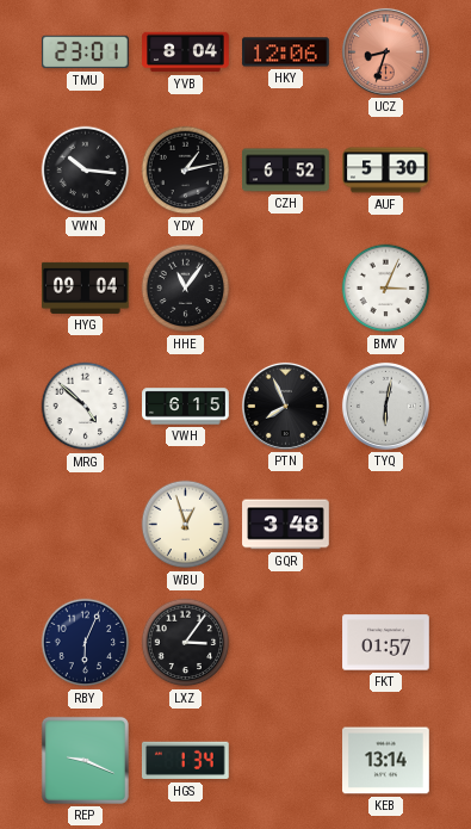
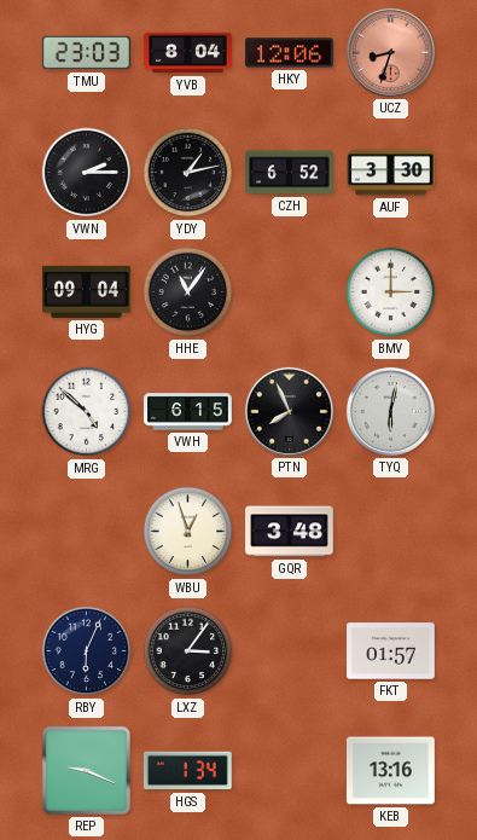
TMU: 23:01 -> 23:03 (87, 53)
VWN: 10:16 -> 2:15 (87, 173)
AUF: 5:30 -> 3:30 (391, 173)
BMV: 3:04 -> 3:00 (391, 292)
KEB: 13:14 -> 13:16 (391, 771)
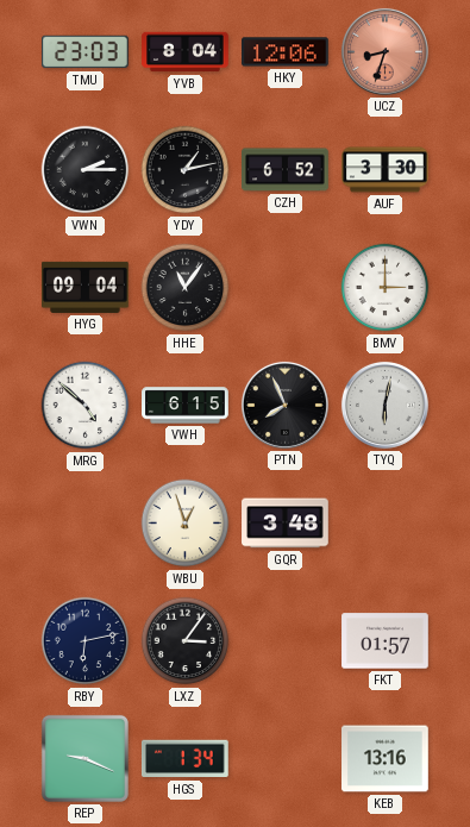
RBY: 6:04 -> 6:13 (86, 641)
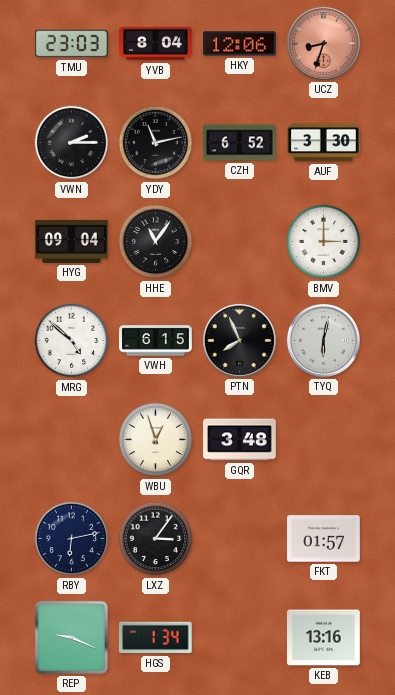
YDY: 1:13 -> 11:13 (156, 143)
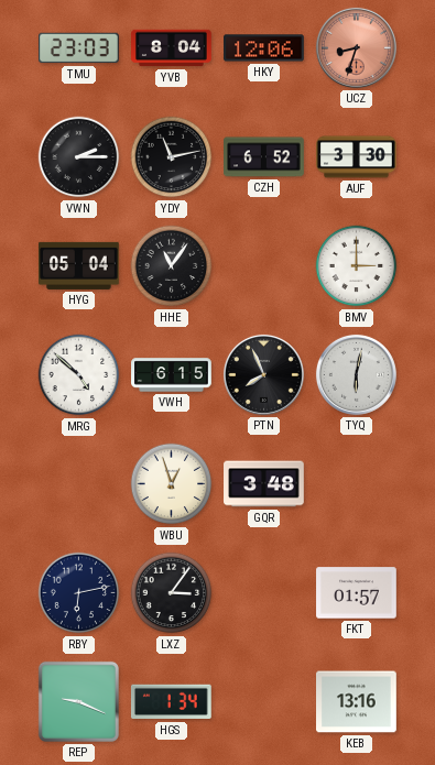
HYG: 09:04 -> 05:04 (79, 265)
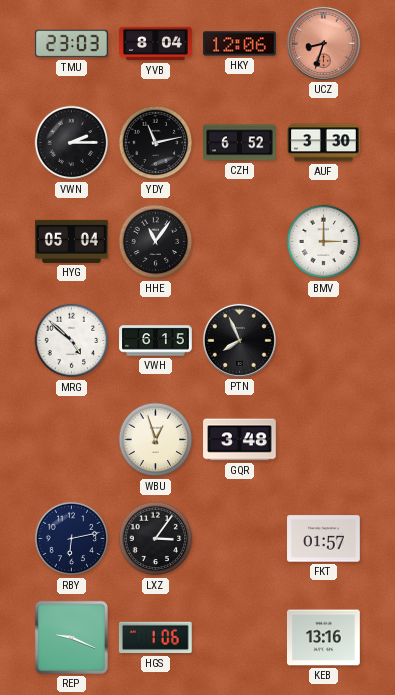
TYQ: 6:02 -> none (356, 374)
HGS: 1:34 -> 1:06 (155, 638)
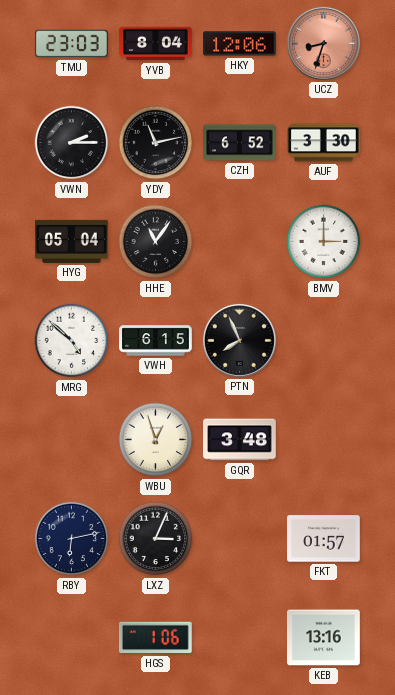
LXZ: 3:06 -> 3:04 (156, 539)
REP: 9:19 -> none (71, 637)
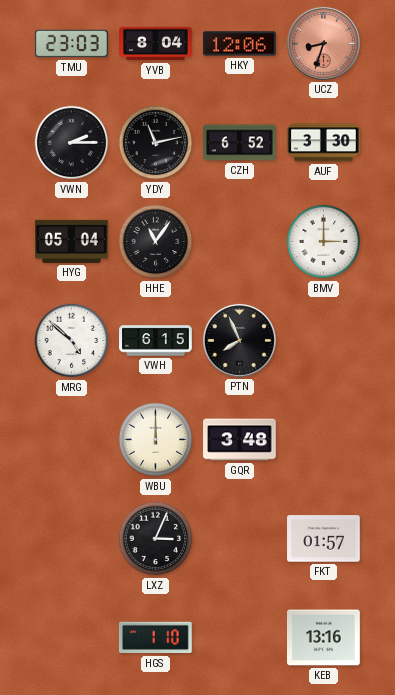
WBU: 12:57 -> 12:00 (156, 440)
RBY: 6:13 -> none (72, 539)
HGS: 1:06 -> 1:10 (155, 638)
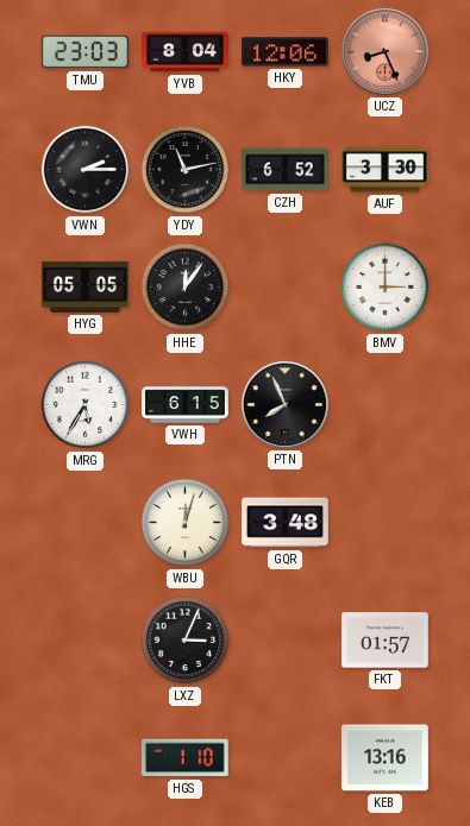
UCZ: 8:33 -> 8:26 (384, 51)
HYG: 05:04 -> 05:05 (86, 286)
HHE: 11:06 -> 12:06 (186, 288)
MRG: 4:52 -> 5:35 (86, 405)
WBU: 12:00 -> 12:03 (186, 523)
